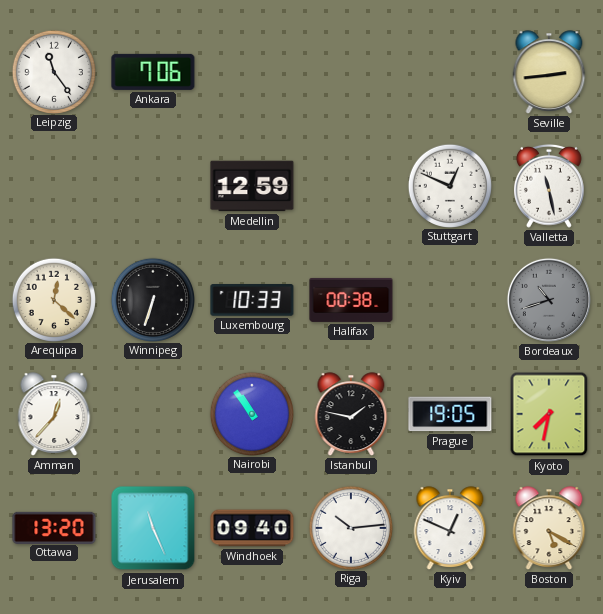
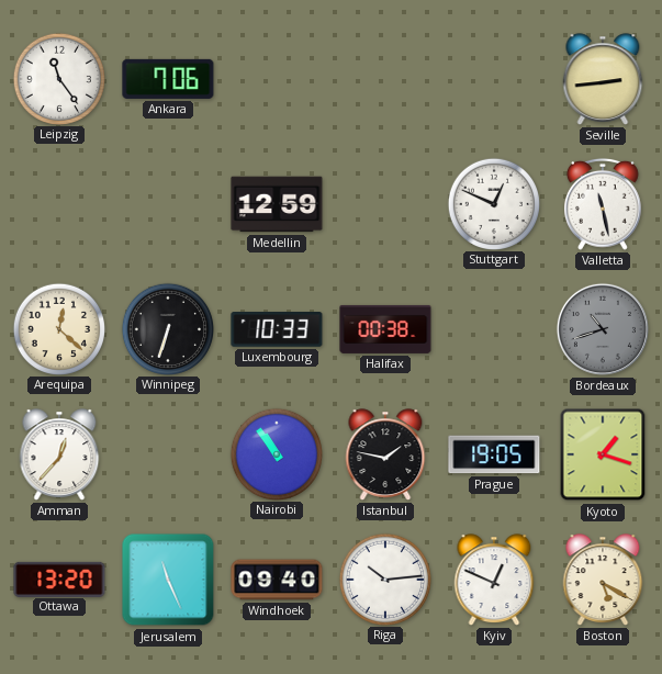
Kyoto: 7:32 -> 1:18 (603, 454)
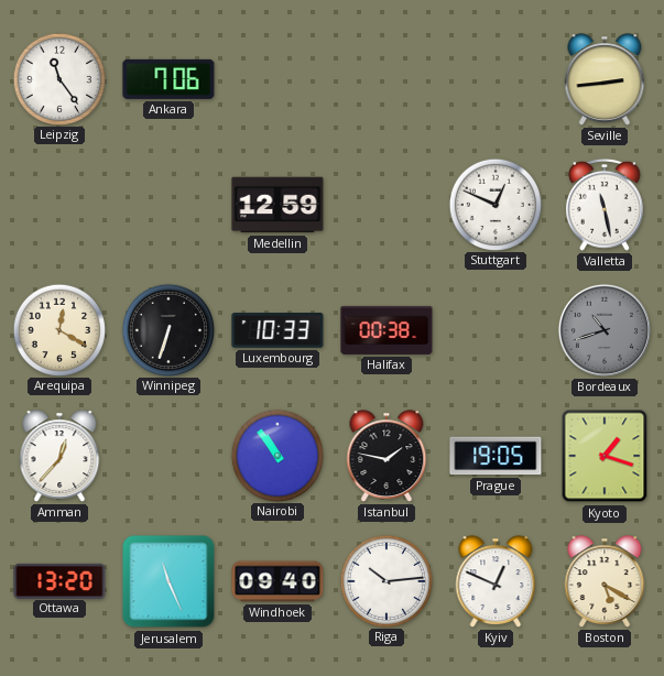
Arequipa: 12:22 -> 12:20 (58, 329)
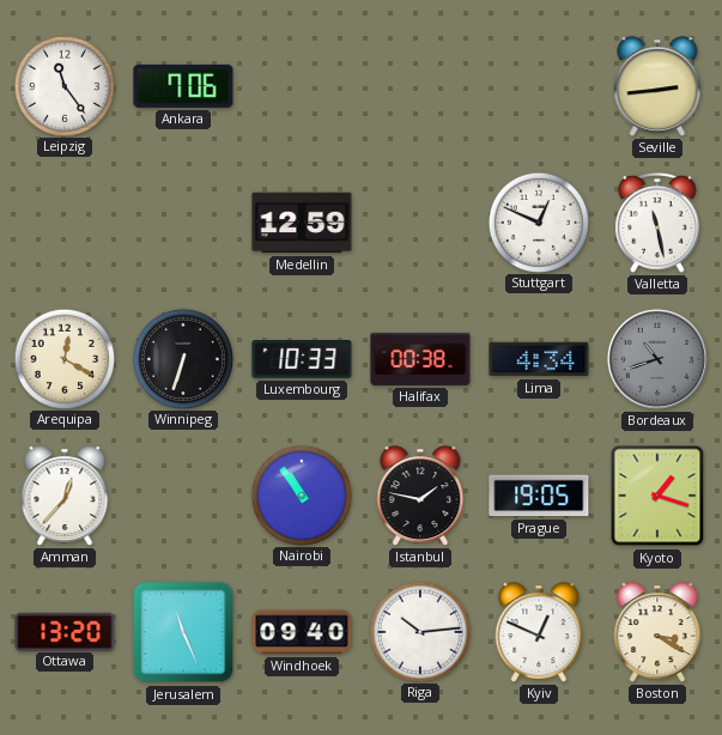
Lima: none -> 4:34 (539, 359)
Boston: 5:20 -> 3:20 (657, 632)
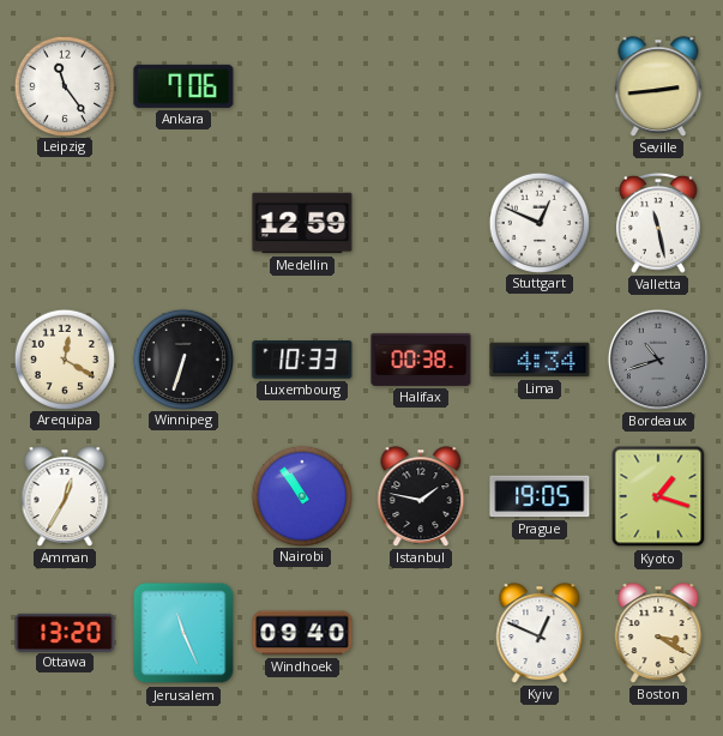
Amman: 12:37 -> 12:35 (65, 496)
Riga: 10:14 -> none (419, 631)
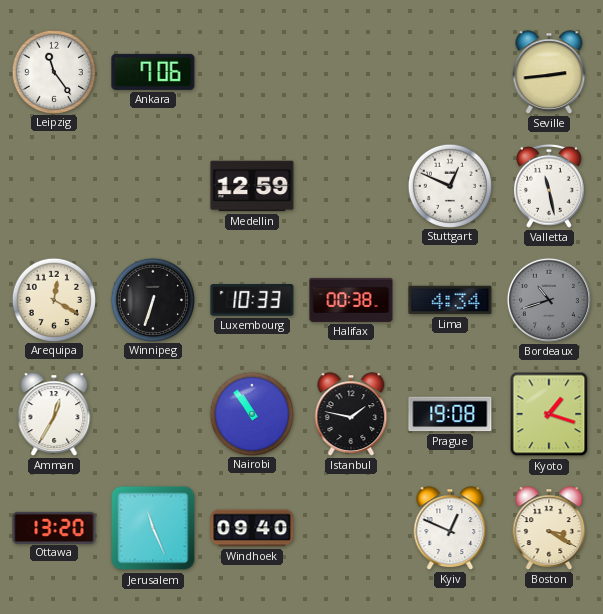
Prague: 19:05 -> 19:08 (450, 414)
